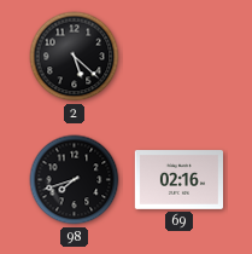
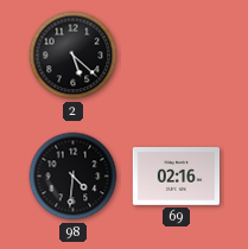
98: 7:42 -> 4:31 (74, 177)
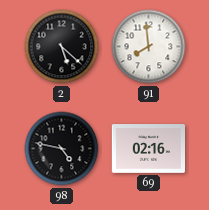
91: none -> 7:59 (149, 47)
98: 4:31 -> 4:47 (62, 149)
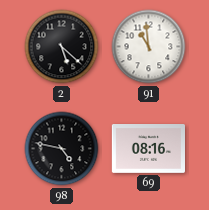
91: 7:59 -> 10:59 (149, 47)
69: 02:16 -> 08:16 (148, 149)
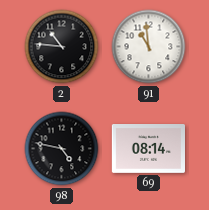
2: 5:22 -> 10:46 (62, 47)
69: 08:16 -> 08:14 (148, 149)
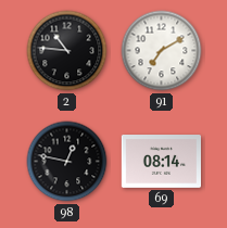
91: 10:59 -> 7:10 (162, 51)
98: 4:47 -> 12:47 (67, 162)
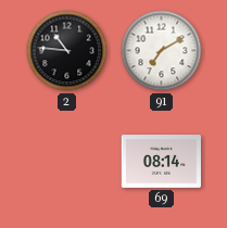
98: 12:47 -> none (67, 162)
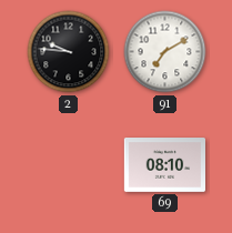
2: 10:46 -> 9:46 (69, 52)
69: 08:14 -> 08:10 (164, 165)
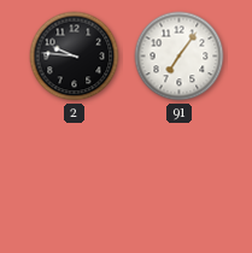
91: 7:10 -> 7:06 (180, 57)
69: 08:10 -> none (164, 165)
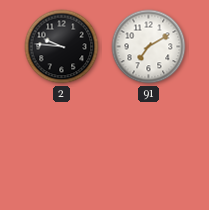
91: 7:06 -> 7:10 (149, 47)
